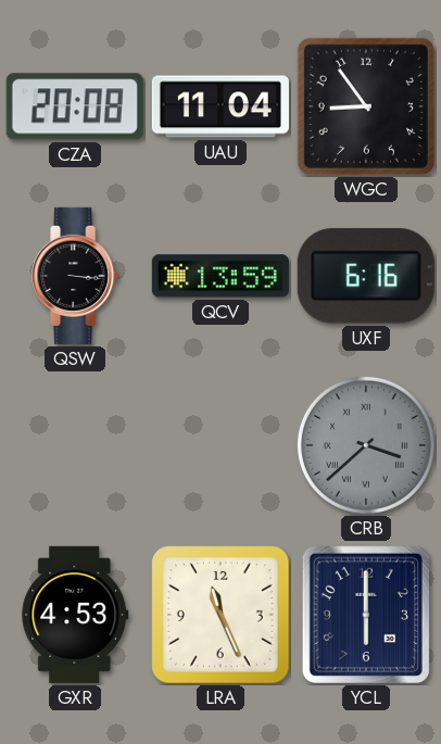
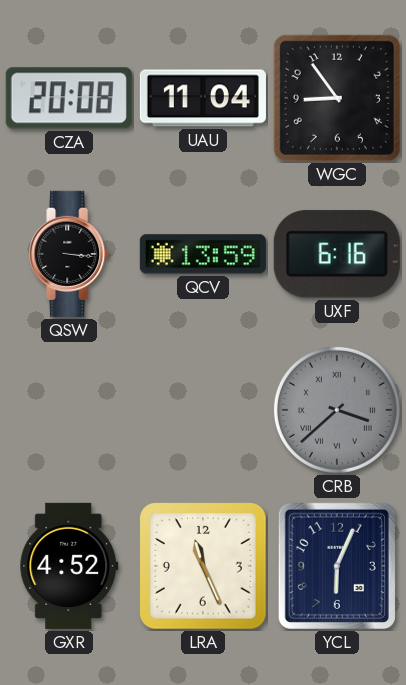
GXR: 4:53 -> 4:52 (69, 566)
YCL: 6:00 -> 6:04 (337, 566)
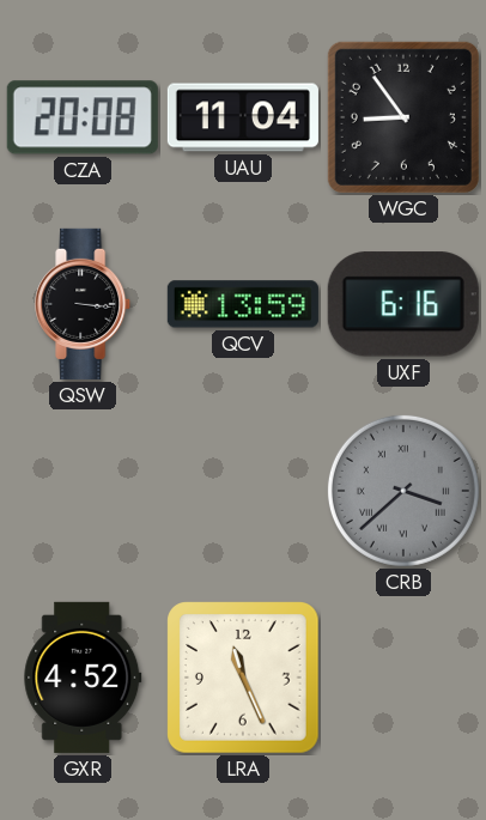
YCL: 6:04 -> none (337, 566)
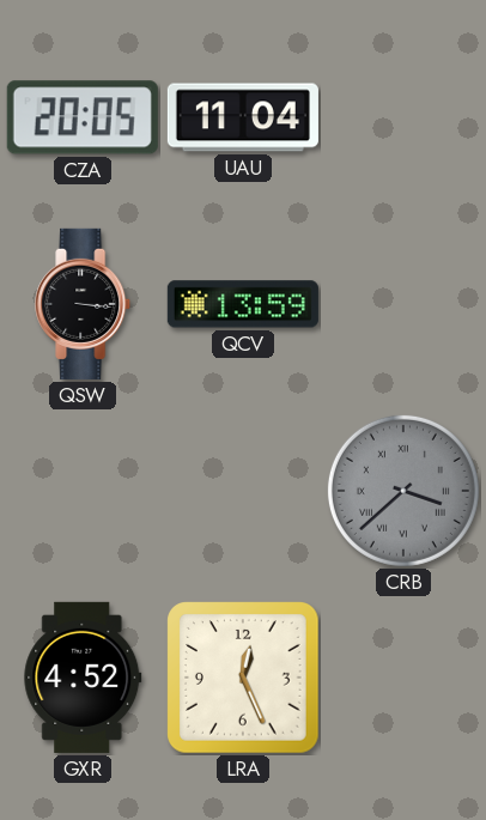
CZA: 20:08 -> 20:05 (83, 117)
WGC: 8:54 -> none (403, 117)
UXF: 6:16 -> none (403, 304)
LRA: 11:26 -> 12:26 (244, 679)
